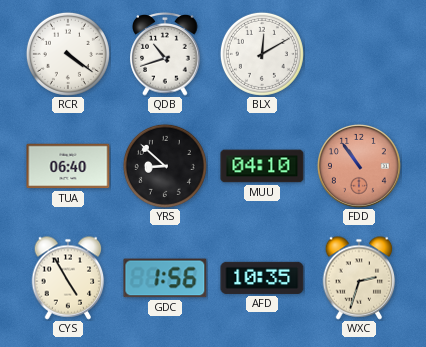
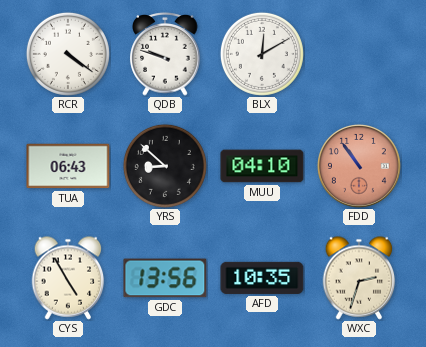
QDB: 10:42 -> 9:48 (165, 54)
TUA: 06:40 -> 06:43 (68, 166)
GDC: 1:56 -> 13:56 (165, 278)
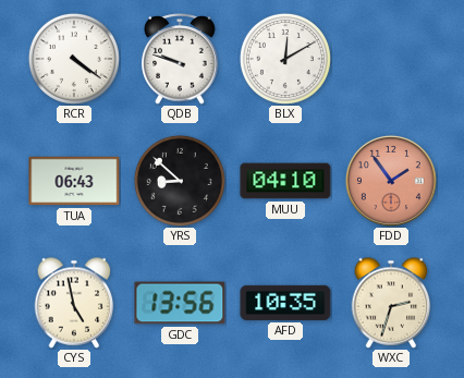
FDD: 10:54 -> 1:54 (391, 181)
CYS: 4:55 -> 4:58 (74, 303)
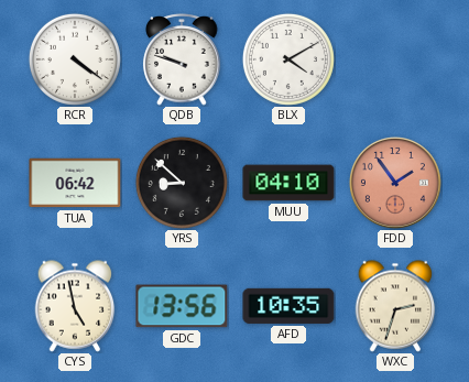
BLX: 12:10 -> 4:10 (288, 59)
TUA: 06:43 -> 06:42 (75, 183)
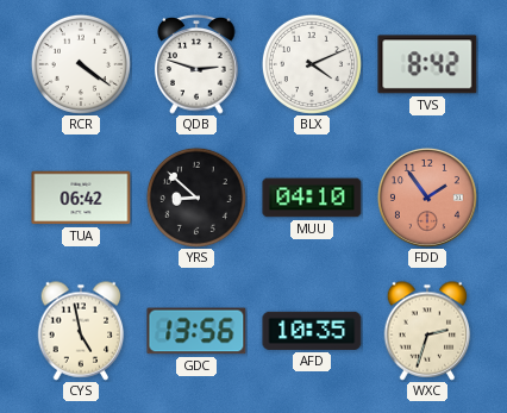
QDB: 9:48 -> 2:48 (196, 64)
BLX: 4:10 -> 4:11 (312, 64)
TVS: none -> 8:42 (427, 64)
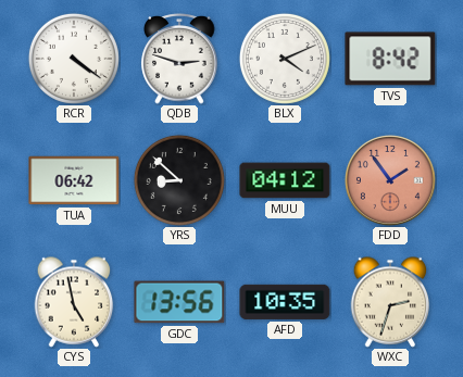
MUU: 04:10 -> 04:12 (285, 180)
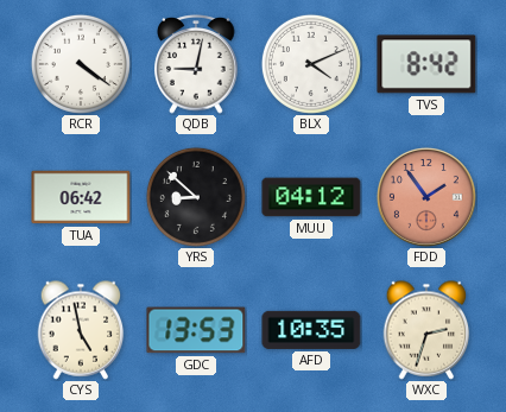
QDB: 2:48 -> 9:02 (196, 64)
GDC: 13:56 -> 13:53 (196, 330)
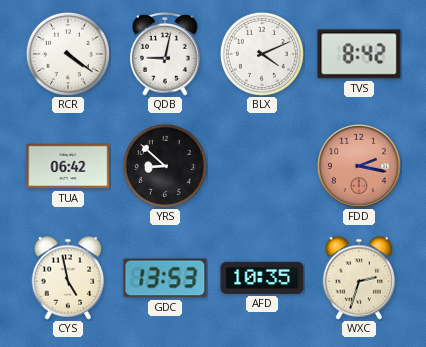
MUU: 04:12 -> none (311, 197)
FDD: 1:54 -> 2:17 (359, 166)
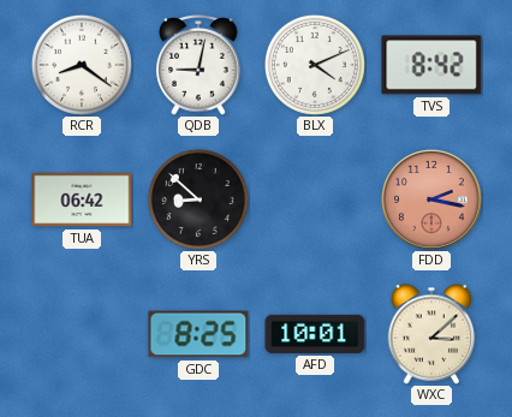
RCR: 4:21 -> 8:21 (82, 65)
CYS: 4:58 -> none (68, 278)
GDC: 13:53 -> 8:25 (198, 334)
AFD: 10:35 -> 10:01 (315, 334)
WXC: 2:33 -> 3:08 (431, 334)
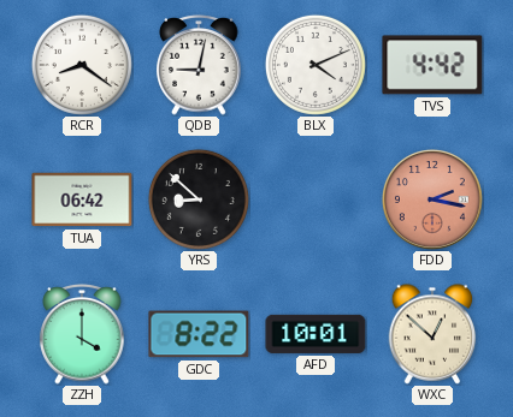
TVS: 8:42 -> 4:42 (432, 65)
ZZH: none -> 4:00 (82, 334)
GDC: 8:25 -> 8:22 (199, 334)
WXC: 3:08 -> 12:52 (432, 334)
